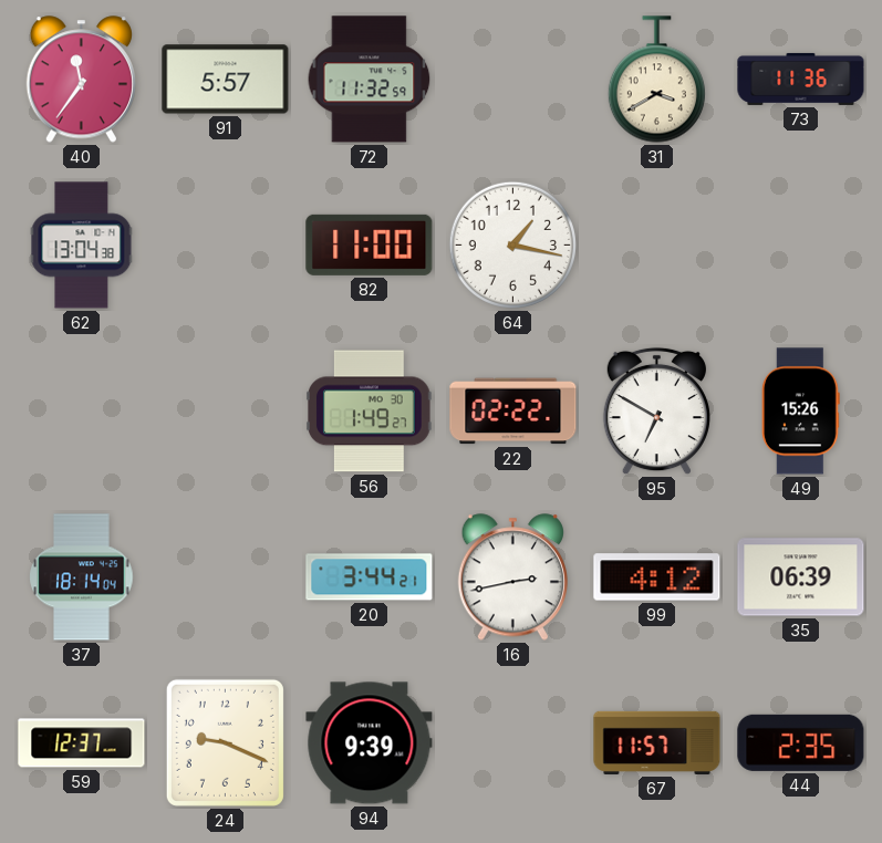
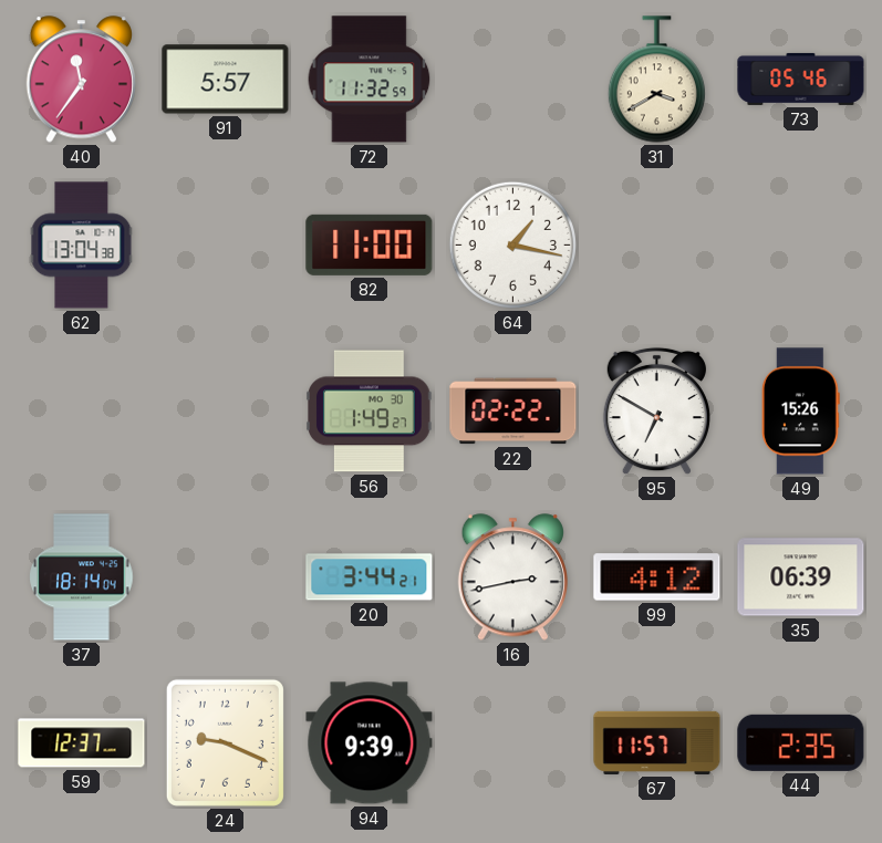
73: 11:36 -> 05:46 (801, 79)
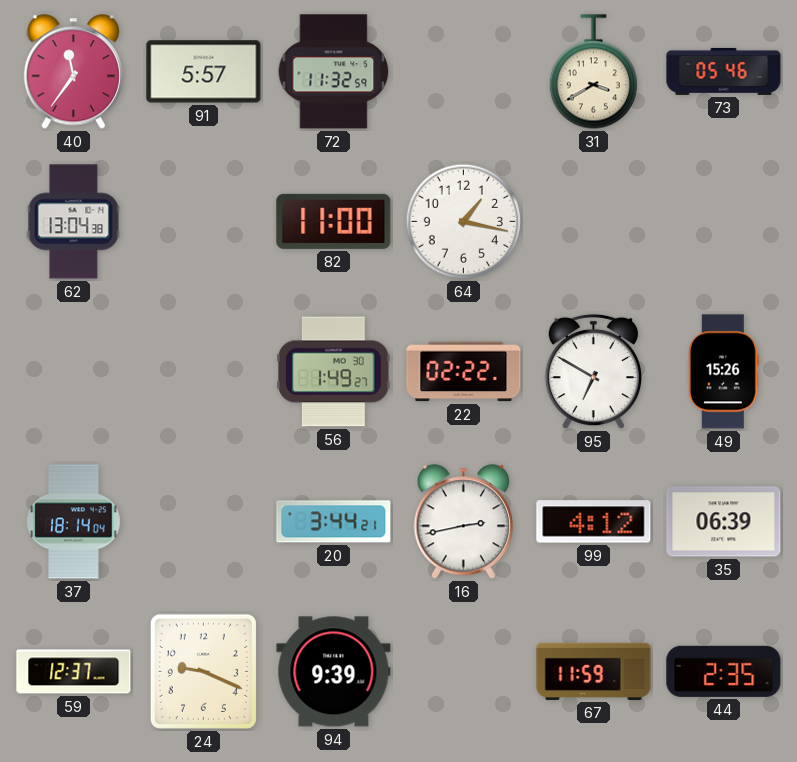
67: 11:57 -> 11:59 (594, 671)
